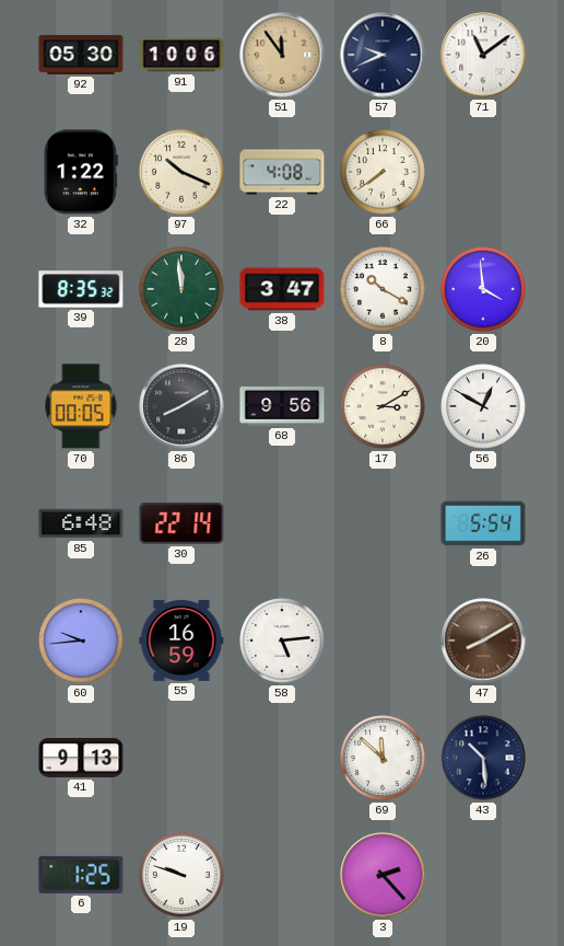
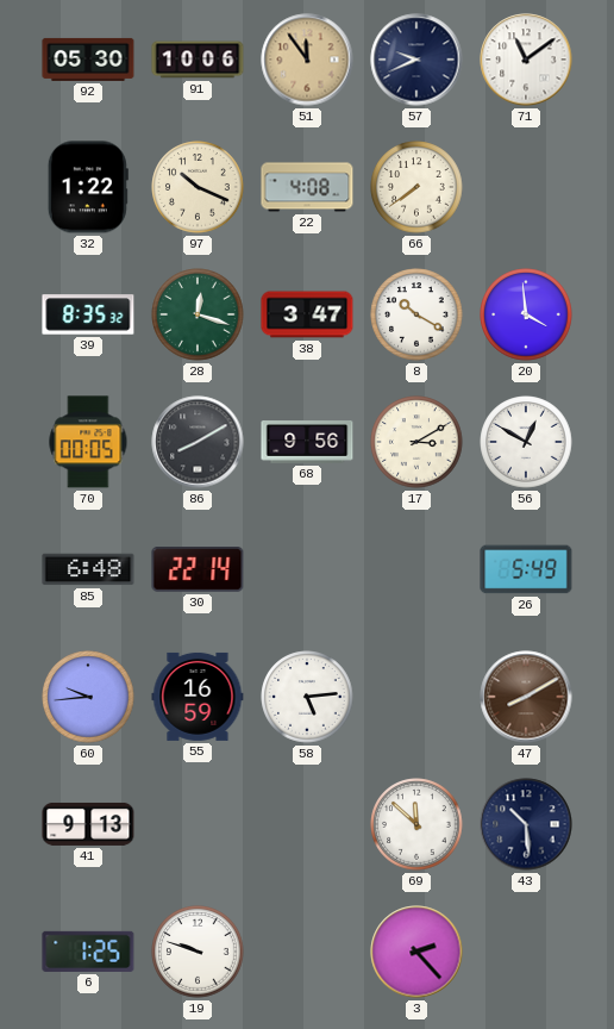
28: 11:59 -> 12:18 (198, 314)
26: 5:54 -> 5:49 (526, 569)
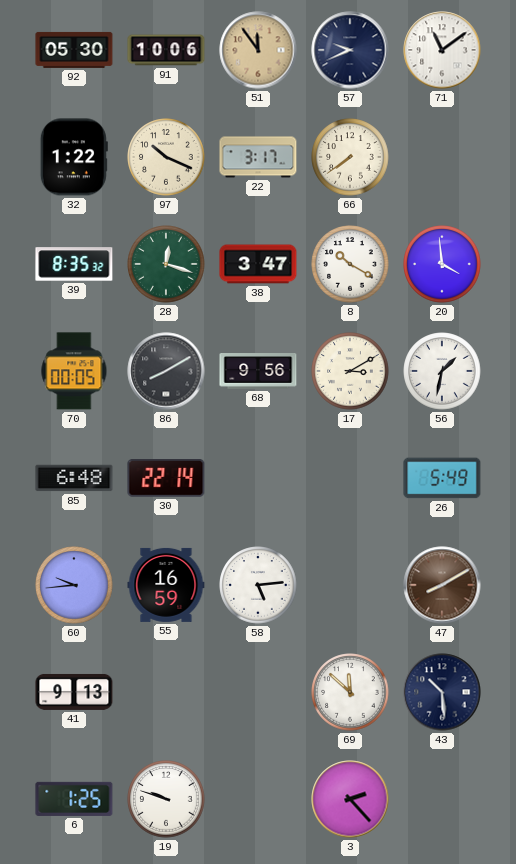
22: 4:08 -> 3:17 (258, 157)
56: 12:50 -> 1:32 (442, 371)
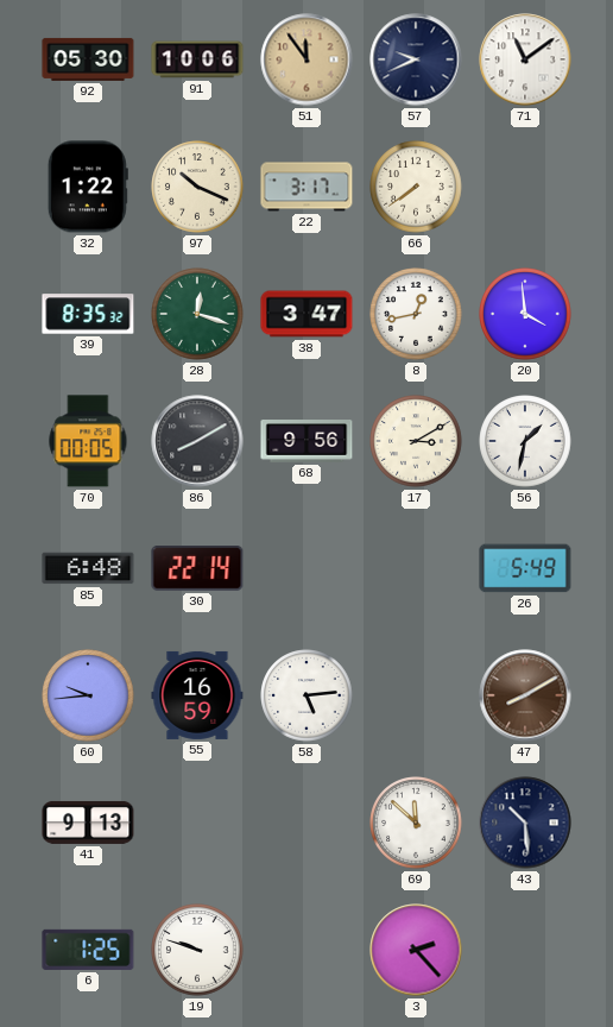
8: 10:20 -> 12:43 (416, 314)
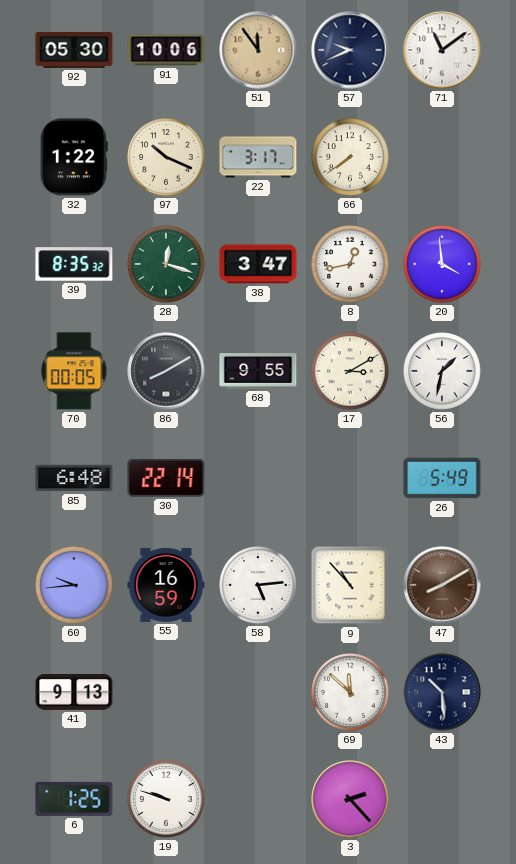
68: 9:56 -> 9:55 (258, 371)
9: none -> 10:53 (350, 585)
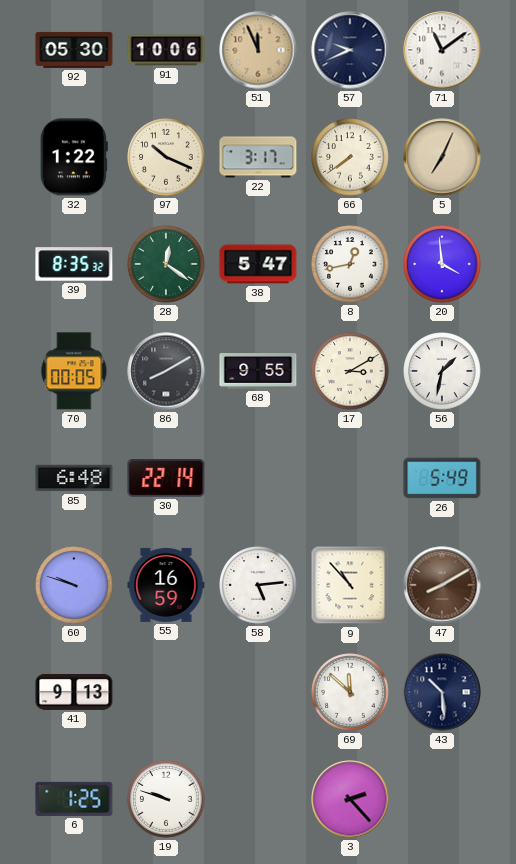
51: 11:54 -> 11:56 (258, 50)
5: none -> 7:04 (442, 157)
28: 12:18 -> 12:21 (166, 264)
38: 3:47 -> 5:47 (258, 264)
60: 9:44 -> 9:48 (74, 585)
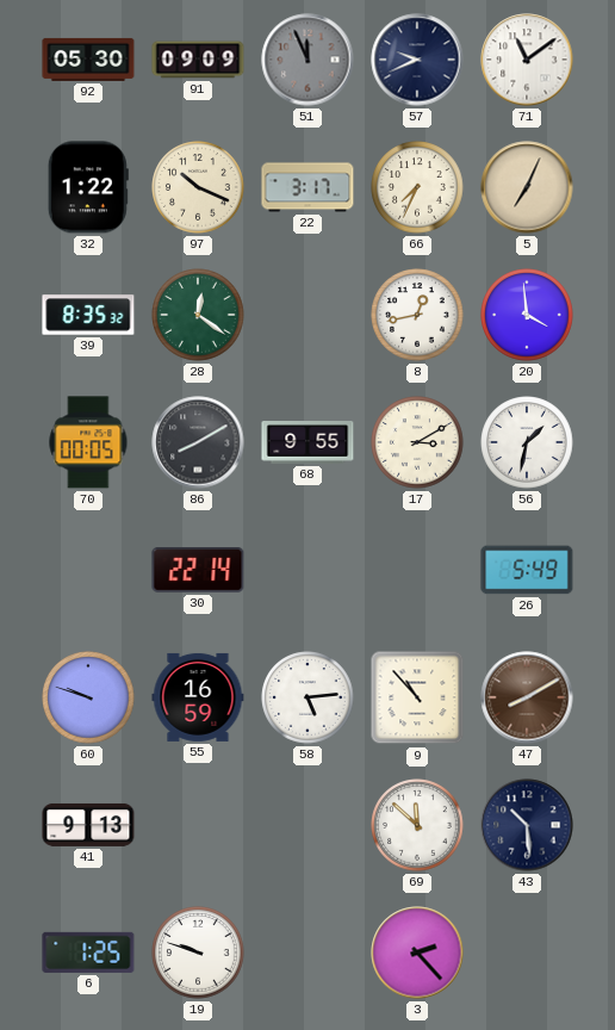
91: 10:06 -> 09:09 (198, 60)
51 dial: champagne -> grey (307, 60)
66: 7:39 -> 7:34 (417, 187)
38: 5:47 -> none (258, 264)
85: 6:48 -> none (74, 478)
